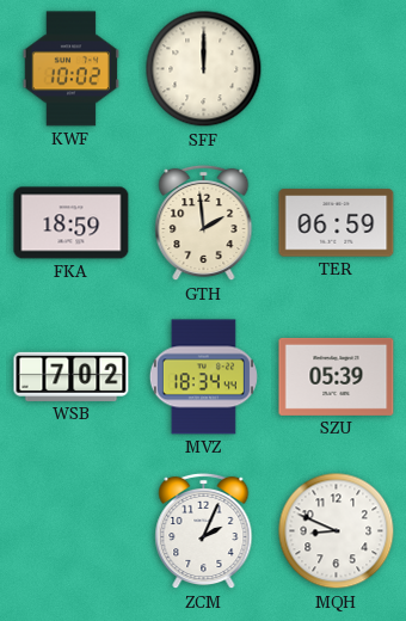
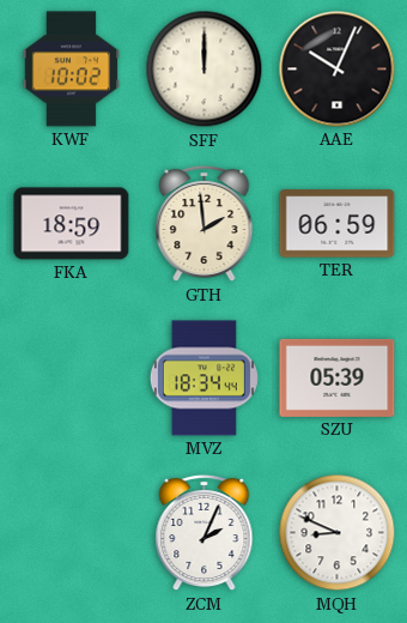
AAE: none -> 10:04 (338, 69)
WSB: 7:02 -> none (72, 376)
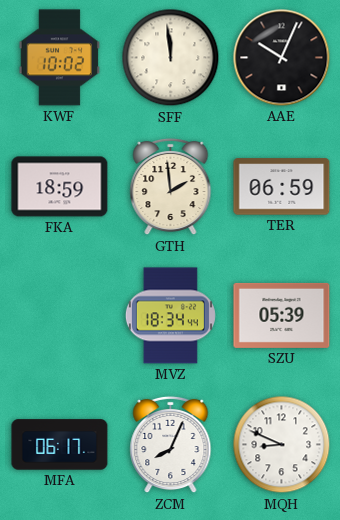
SFF: 12:00 -> 11:59 (171, 58)
MFA: none -> 06:17 (60, 445)
ZCM: 2:04 -> 8:04 (171, 445)
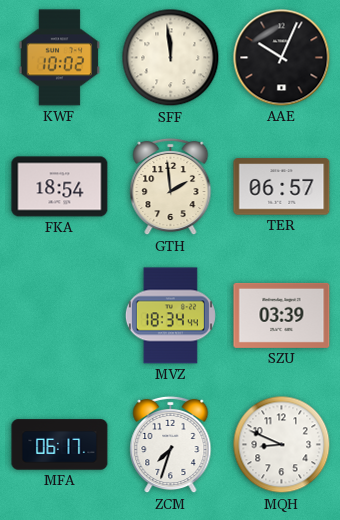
FKA: 18:59 -> 18:54 (60, 187)
TER: 06:59 -> 06:57 (282, 187)
SZU: 05:39 -> 03:39 (282, 315)
ZCM: 8:04 -> 7:33 (171, 445)
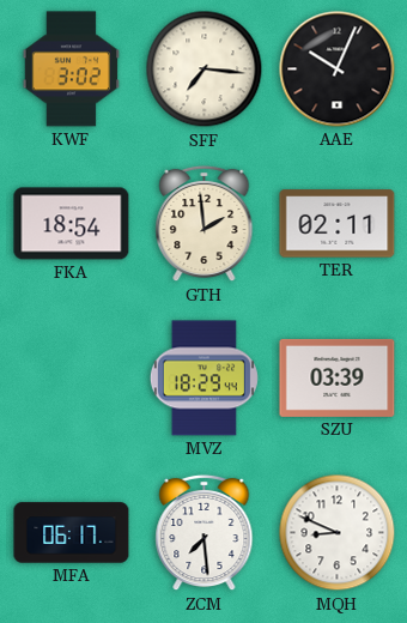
KWF: 10:02 -> 3:02 (71, 69)
SFF: 11:59 -> 7:16 (205, 69)
TER: 06:57 -> 02:11 (338, 224)
MVZ: 18:34 -> 18:29 (203, 379)
ZCM: 7:33 -> 7:29 (205, 533)
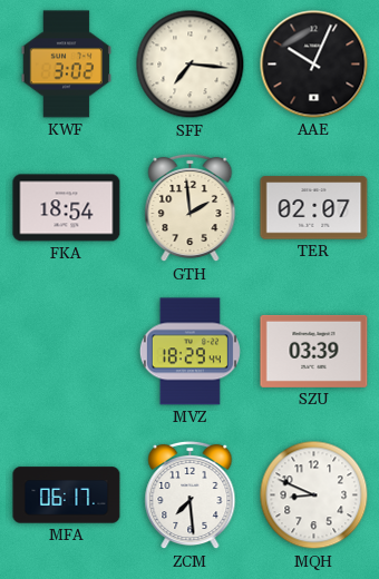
TER: 02:11 -> 02:07 (314, 208)
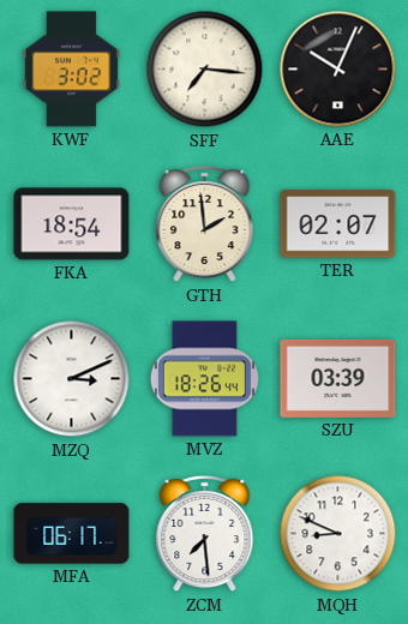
MZQ: none -> 3:11 (72, 379)
MVZ: 18:29 -> 18:26 (204, 379)
